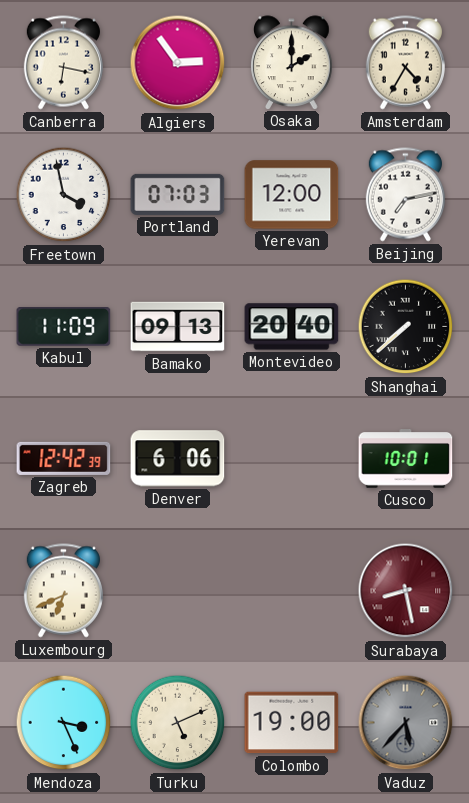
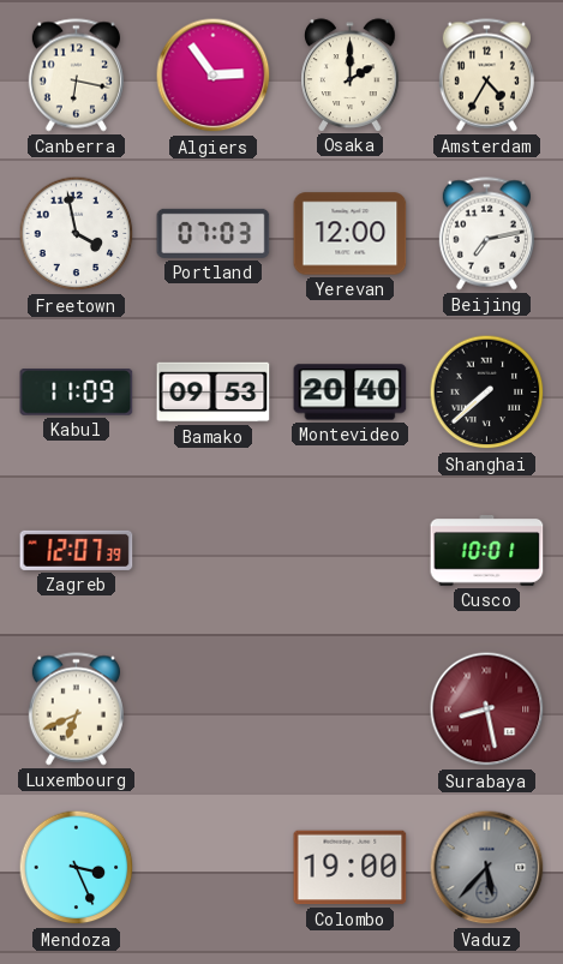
Bamako: 09:13 -> 09:53 (214, 393)
Zagreb: 12:42 -> 12:07 (77, 550)
Denver: 6:06 -> none (178, 459)
Turku: 5:11 -> none (178, 723)
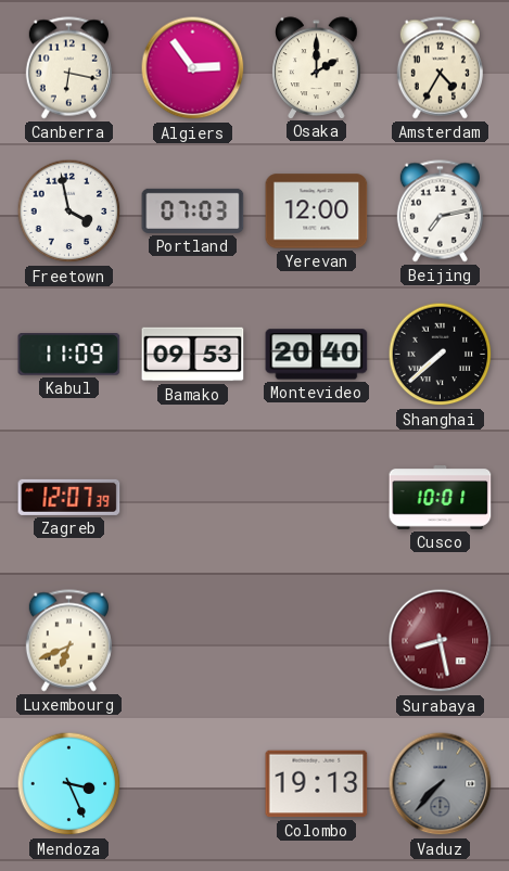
Colombo: 19:00 -> 19:13 (317, 784)
Vaduz: 5:37 -> 7:37 (441, 784)
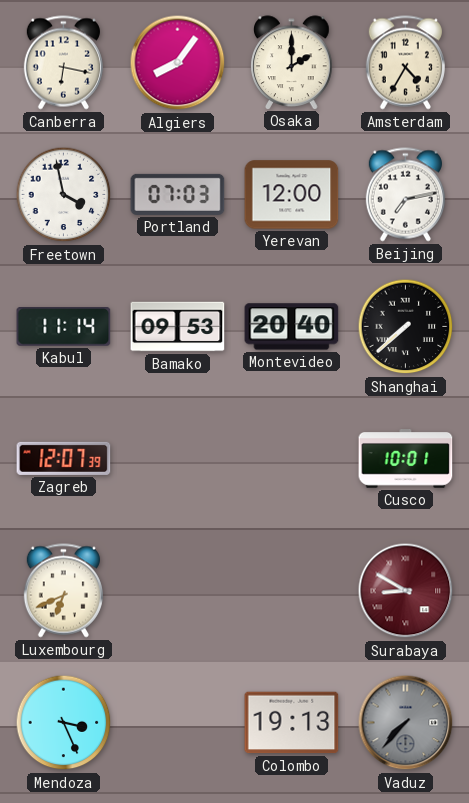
Algiers: 2:54 -> 8:06 (178, 63)
Kabul: 11:09 -> 11:14 (64, 327)
Surabaya: 8:28 -> 8:50 (406, 591)
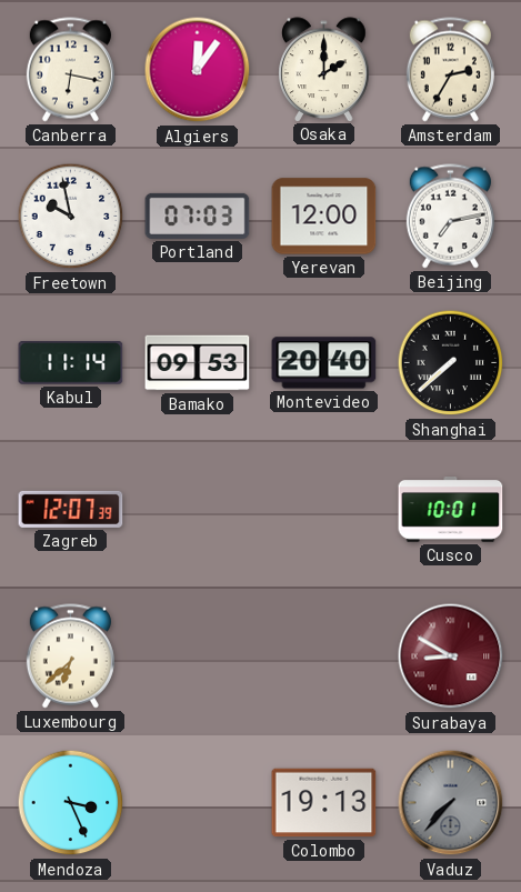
Algiers: 8:06 -> 12:06 (198, 70)
Amsterdam: 4:35 -> 2:35 (450, 70)
Freetown: 3:58 -> 9:58 (71, 217)
Luxembourg: 6:41 -> 6:38 (70, 657)
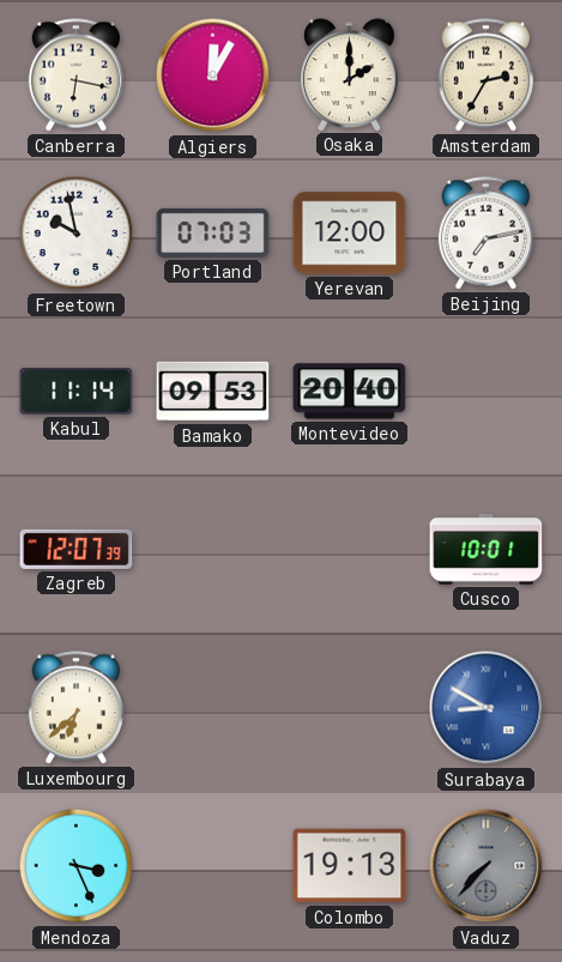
Algiers: 12:06 -> 12:05 (213, 75)
Shanghai: 7:38 -> none (451, 363)
Surabaya dial: burgundy -> blue (487, 708)
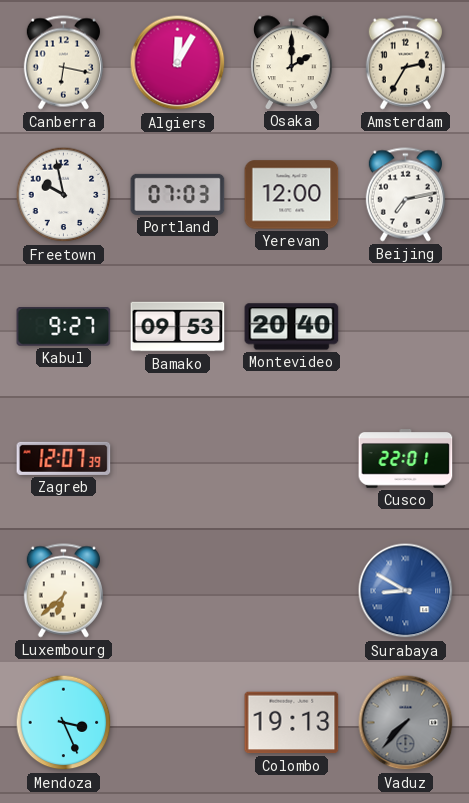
Kabul: 11:14 -> 9:27 (64, 327)
Cusco: 10:01 -> 22:01 (406, 459)
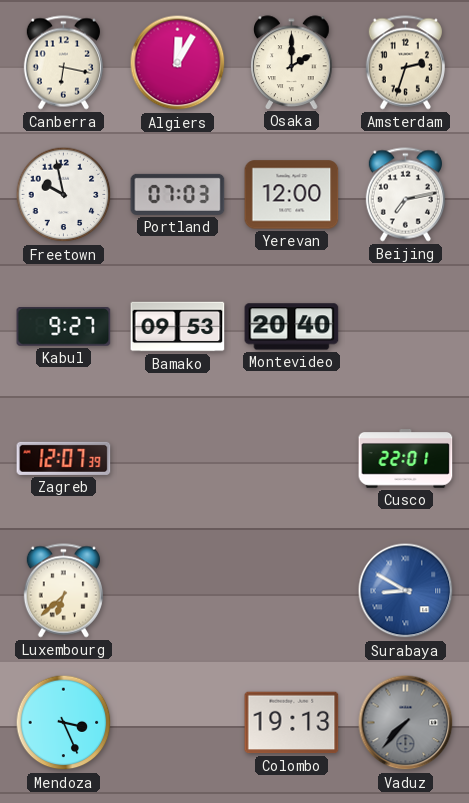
Amsterdam: 2:35 -> 2:33 (405, 63)
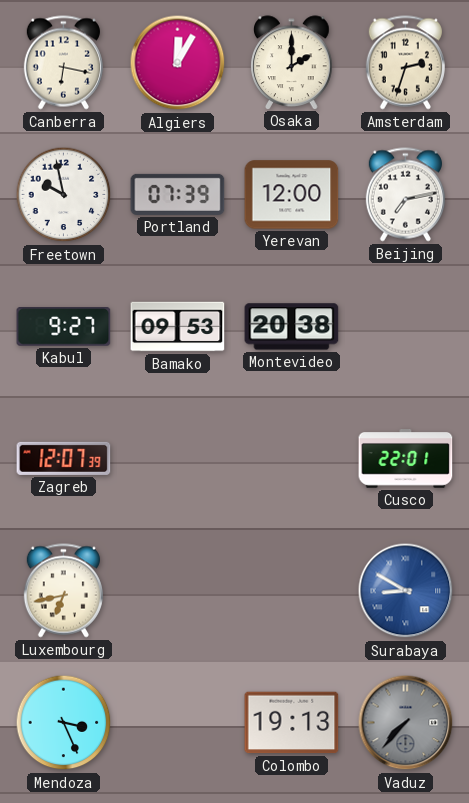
Portland: 07:03 -> 07:39 (178, 194)
Montevideo: 20:40 -> 20:38 (292, 327)
Luxembourg: 6:38 -> 6:43 (63, 591)
